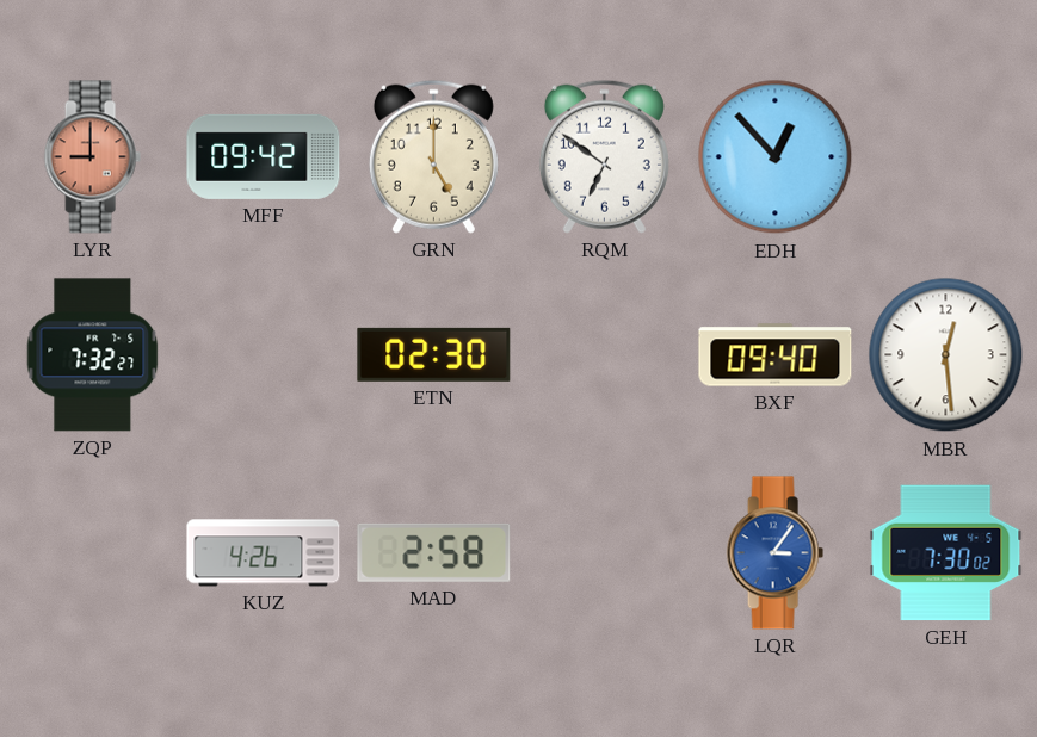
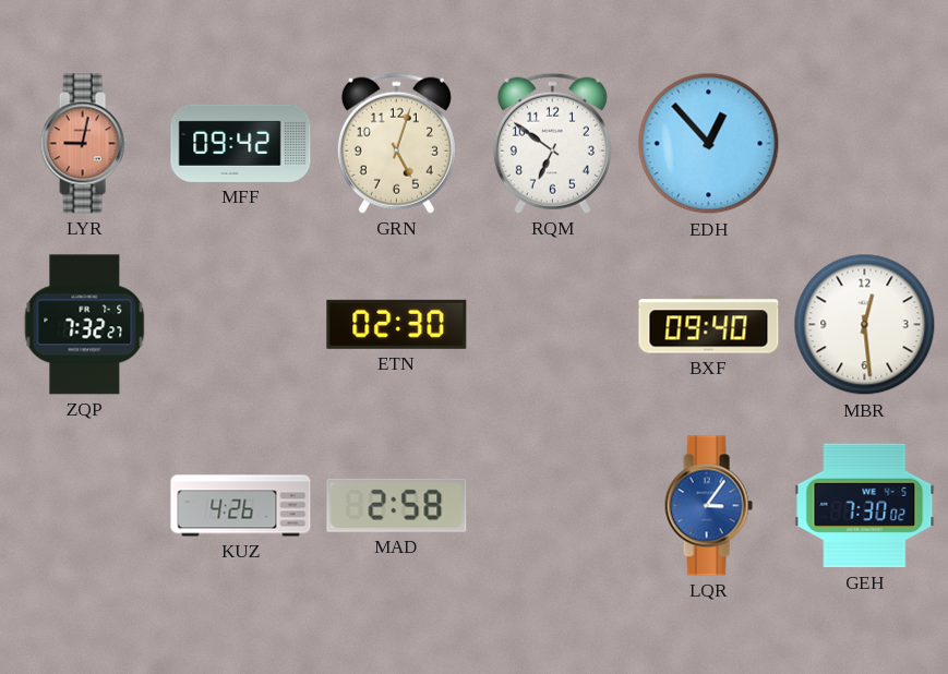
LYR: 9:00 -> 9:02 (84, 144)
GRN: 5:00 -> 5:03 (396, 143)
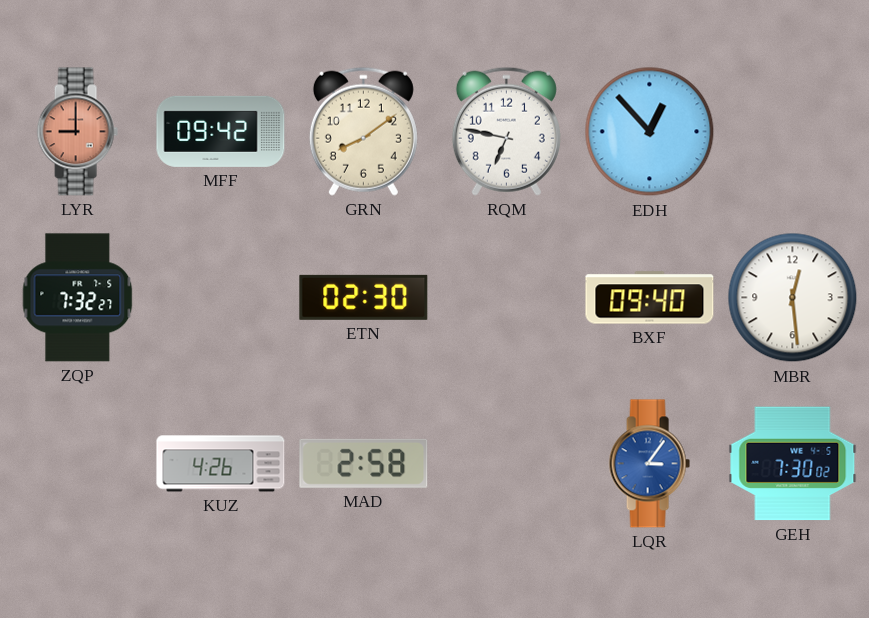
LYR: 9:02 -> 9:00 (77, 132)
GRN: 5:03 -> 8:09 (363, 131)
RQM: 6:51 -> 6:47 (506, 131)
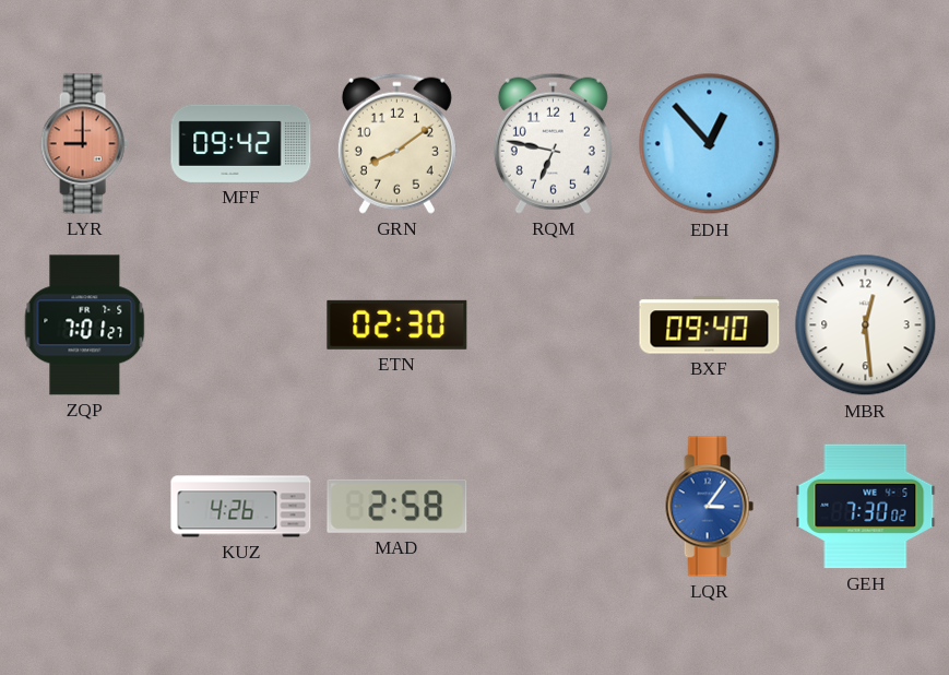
ZQP: 7:32 -> 7:01 (85, 325)
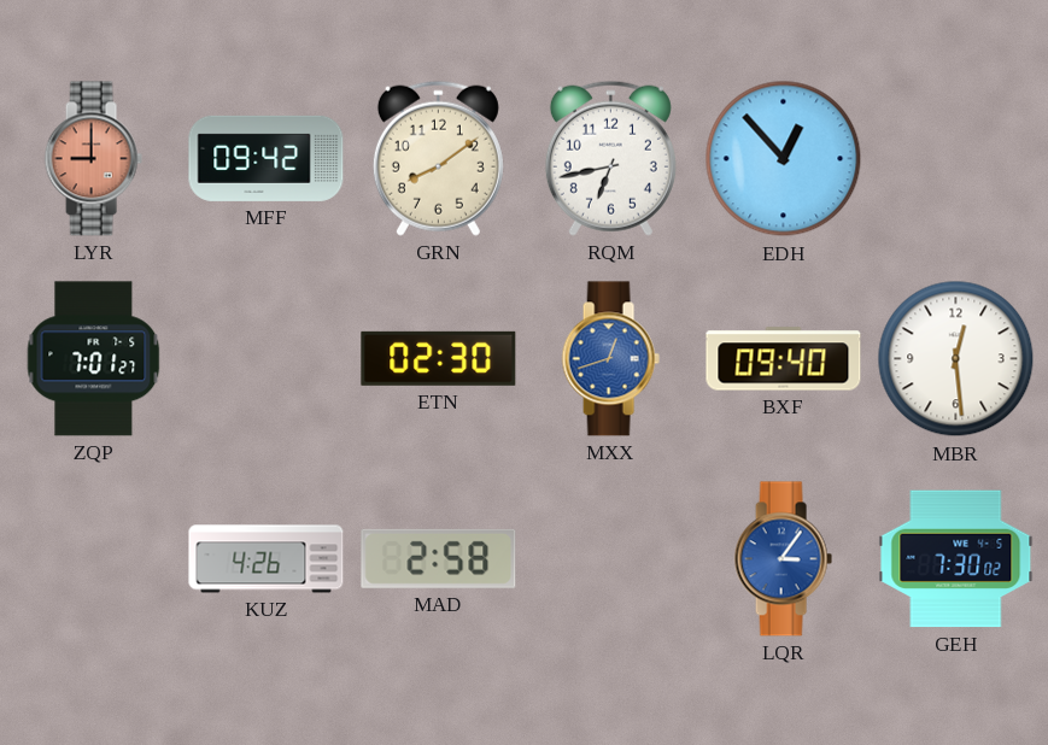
RQM: 6:47 -> 6:43 (610, 158)
MXX: none -> 12:42 (610, 359)
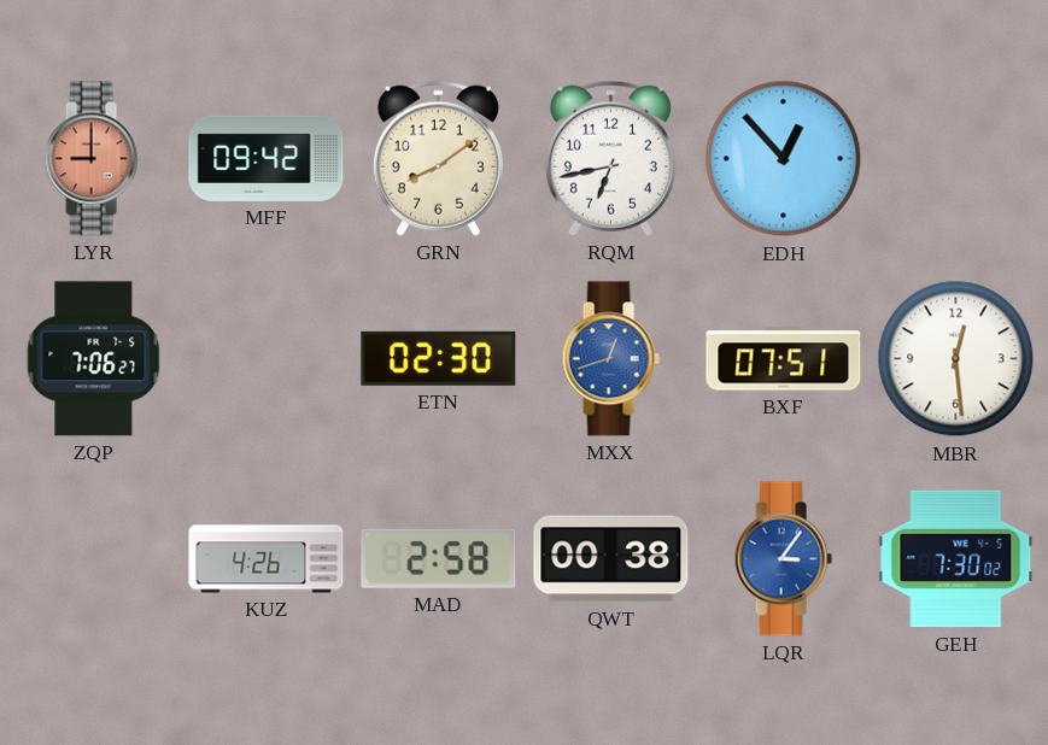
ZQP: 7:01 -> 7:06 (94, 359)
BXF: 09:40 -> 07:51 (784, 359)
QWT: none -> 00:38 (611, 559)
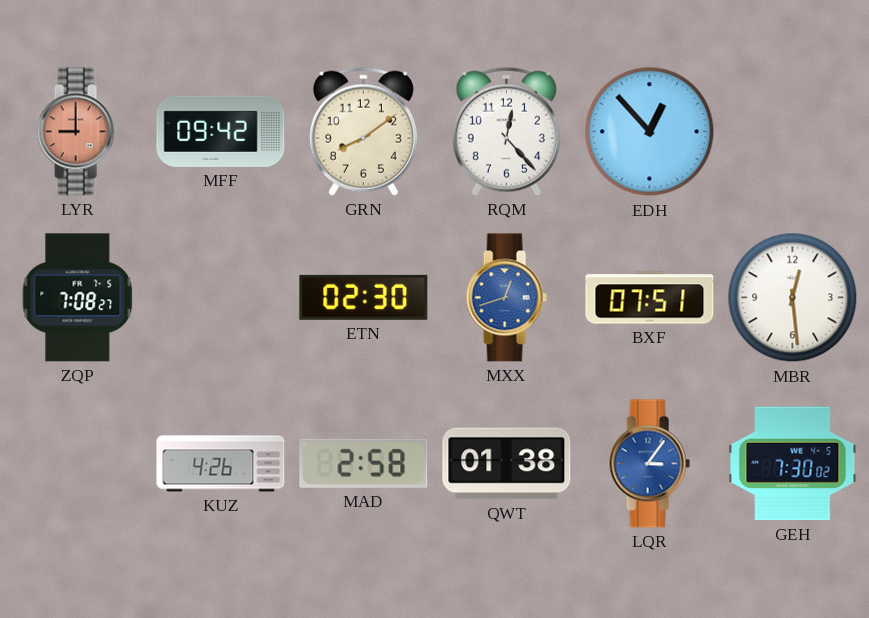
RQM: 6:43 -> 12:23 (506, 131)
ZQP: 7:06 -> 7:08 (78, 298)
QWT: 00:38 -> 01:38 (507, 464)
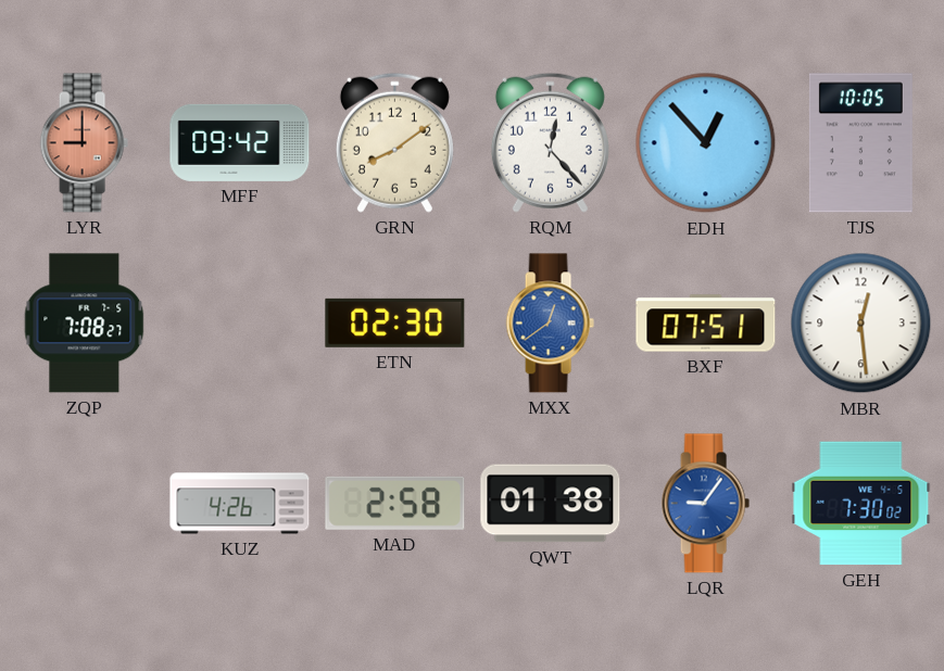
TJS: none -> 10:05 (860, 143)
MXX: 12:42 -> 12:39 (550, 324)
LQR: 3:06 -> 9:06 (705, 504)
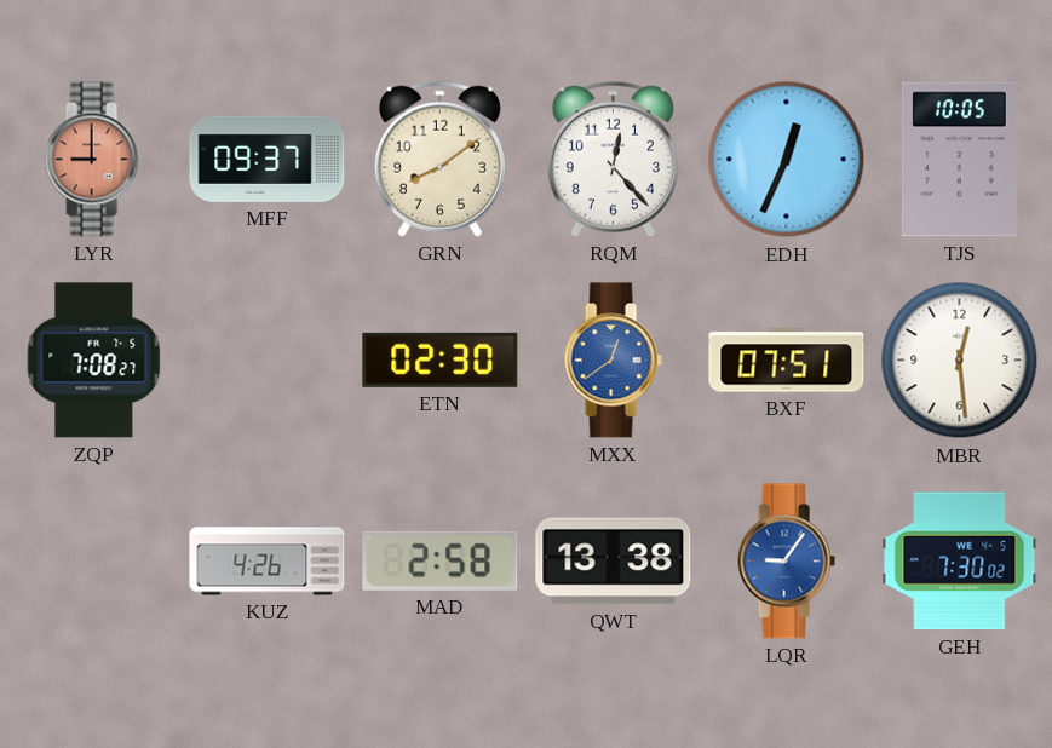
MFF: 09:42 -> 09:37 (268, 159)
EDH: 12:53 -> 12:34 (787, 160)
QWT: 01:38 -> 13:38 (614, 562)
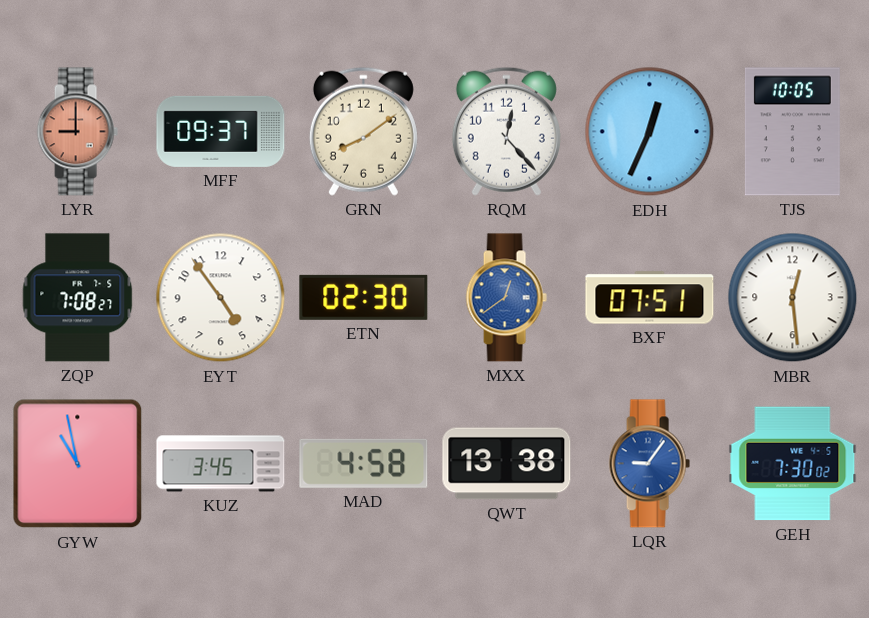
EYT: none -> 4:54 (221, 298)
GYW: none -> 10:58 (78, 464)
KUZ: 4:26 -> 3:45 (221, 464)
MAD: 2:58 -> 4:58 (364, 463)
